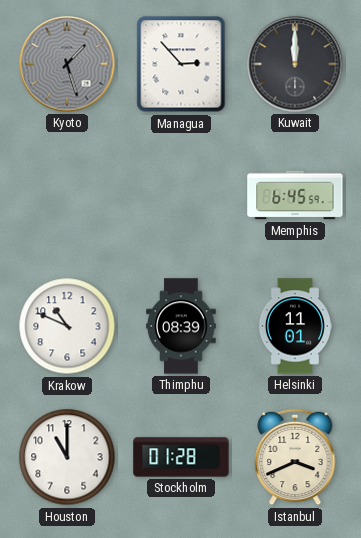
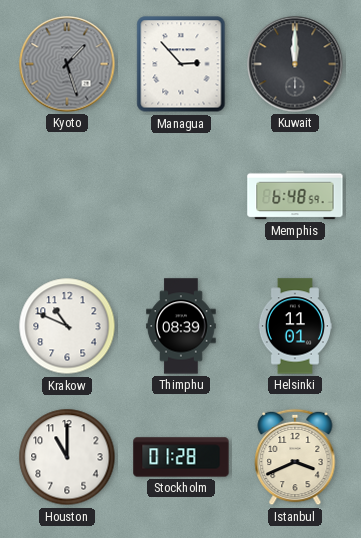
Memphis: 6:45 -> 6:48 (295, 195)
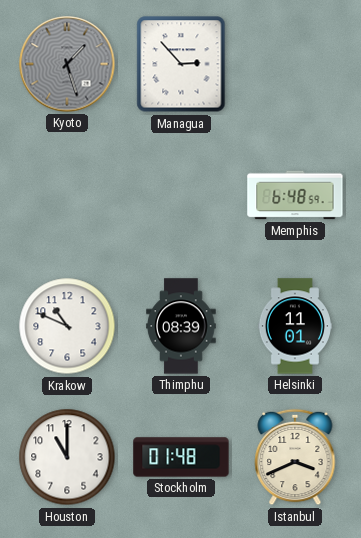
Kuwait: 12:00 -> none (295, 64)
Stockholm: 01:28 -> 01:48 (181, 457)
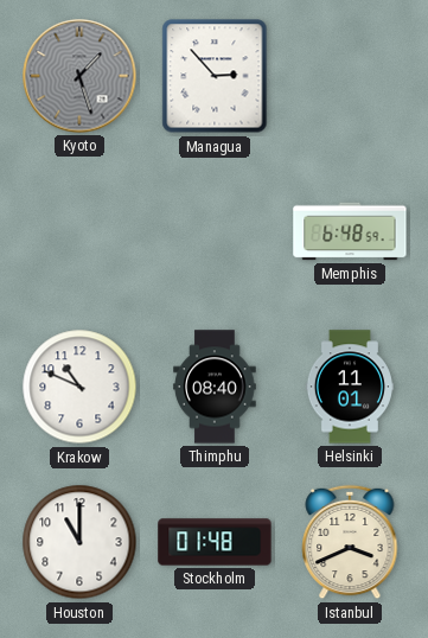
Thimphu: 08:39 -> 08:40 (215, 387)
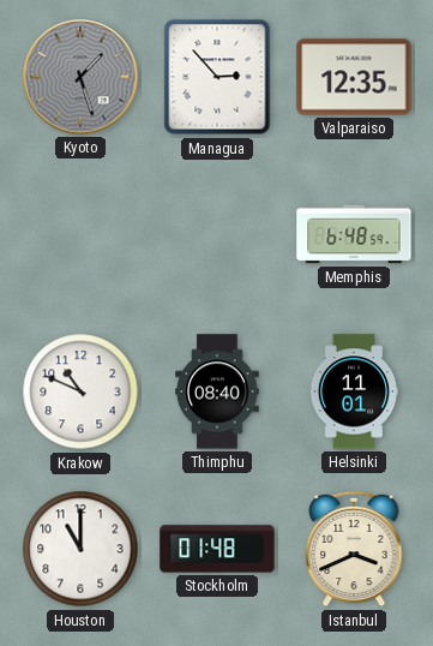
Valparaiso: none -> 12:35 (354, 77)
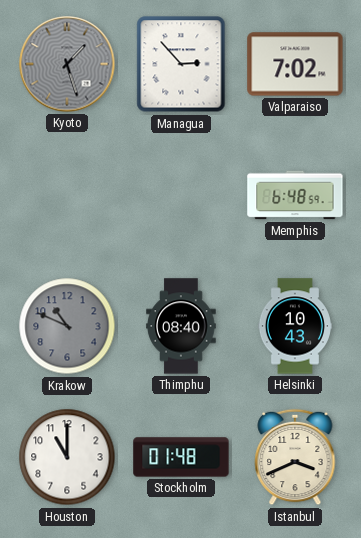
Valparaiso: 12:35 -> 7:02 (295, 64)
Krakow dial: white -> grey (67, 326)
Helsinki: 11:01 -> 10:43 (295, 326)
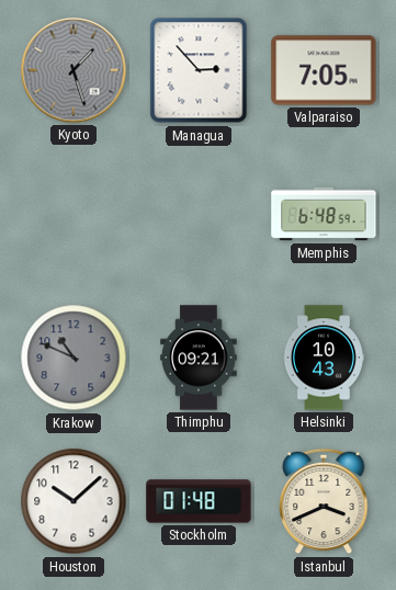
Valparaiso: 7:02 -> 7:05 (324, 70)
Thimphu: 08:40 -> 09:21 (199, 358)
Houston: 11:00 -> 10:08 (73, 501)
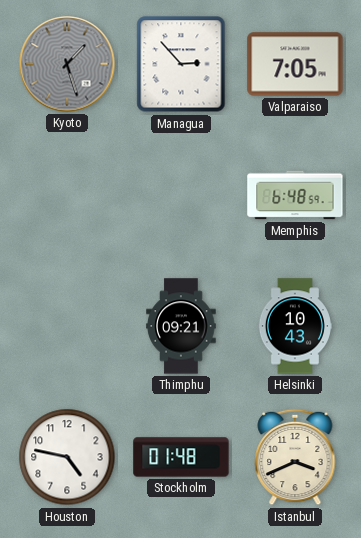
Krakow: 10:49 -> none (73, 358)
Houston: 10:08 -> 4:47 (67, 457)
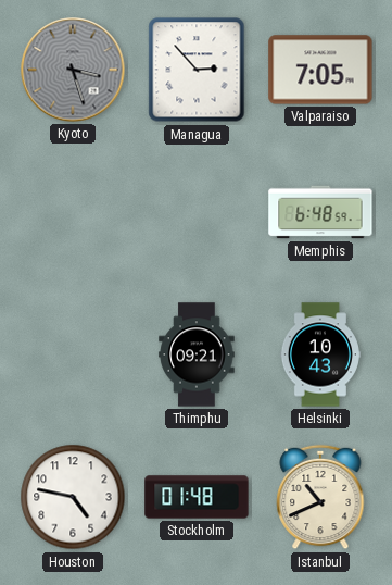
Kyoto: 1:27 -> 3:27 (73, 70)
Istanbul: 3:41 -> 10:41 (320, 497)
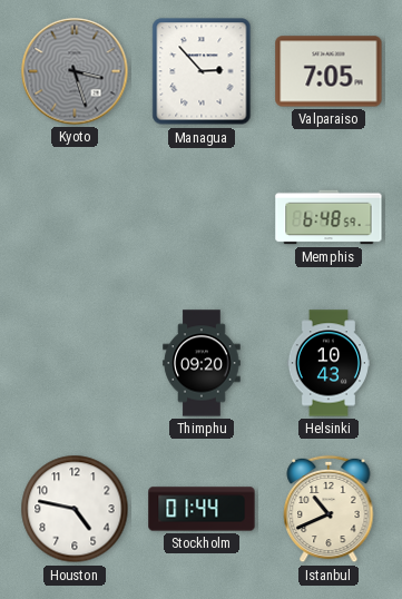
Thimphu: 09:21 -> 09:20 (202, 363)
Stockholm: 01:48 -> 01:44 (202, 509)
